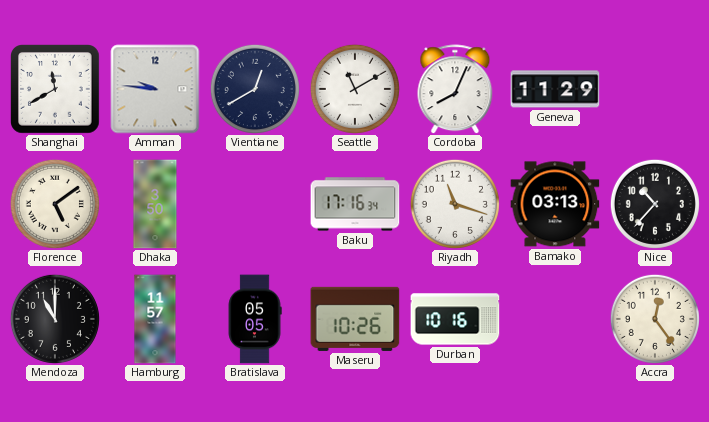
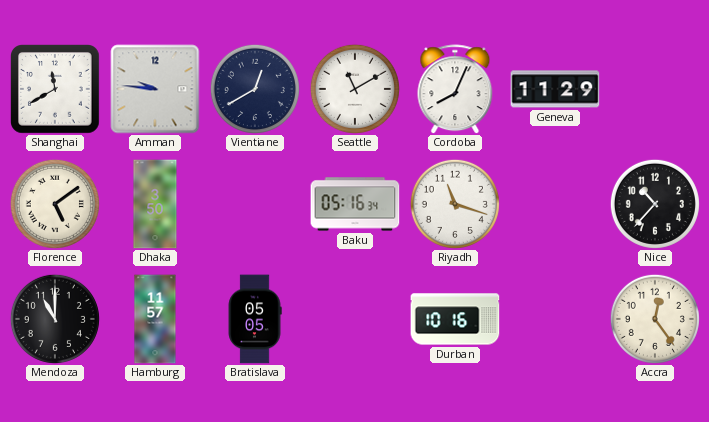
Baku: 17:16 -> 05:16 (355, 204)
Bamako: 03:13 -> none (555, 204)
Maseru: 10:26 -> none (355, 319)
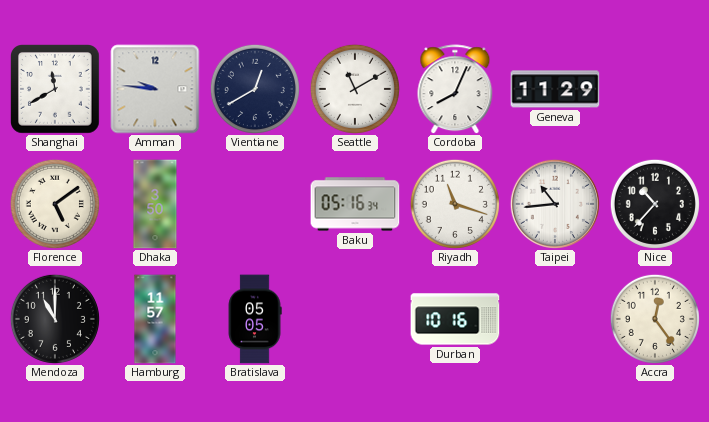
Taipei: none -> 10:44 (555, 204)
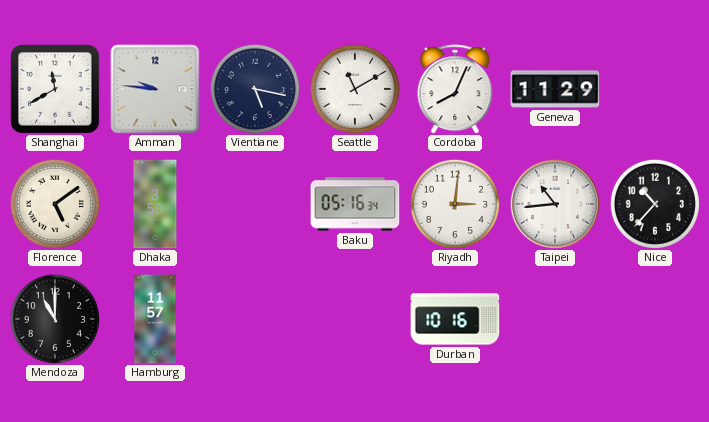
Vientiane: 12:40 -> 5:17 (255, 89)
Riyadh: 11:18 -> 3:01 (455, 204)
Bratislava: 05:05 -> none (255, 319)
Accra: 12:24 -> none (655, 319)
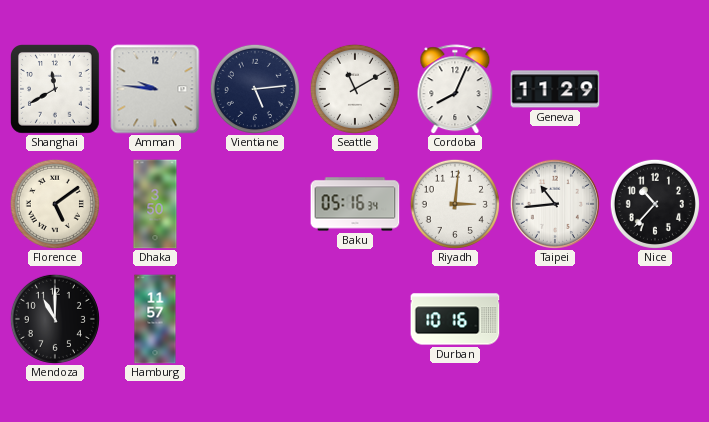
Vientiane: 5:17 -> 5:14 (255, 89)
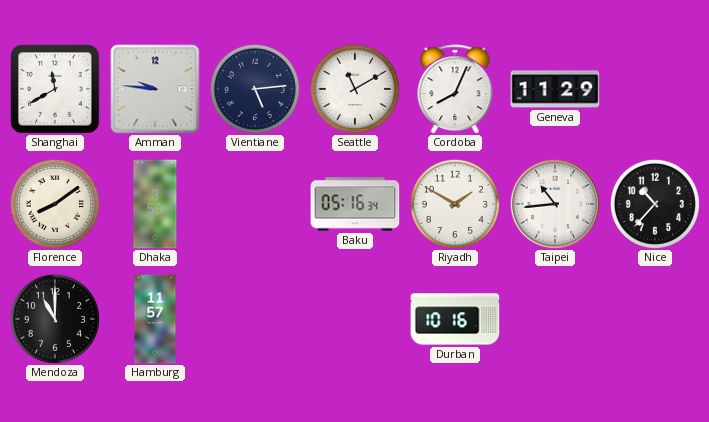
Florence: 5:09 -> 8:09 (55, 204)
Riyadh: 3:01 -> 1:50 (455, 204)
